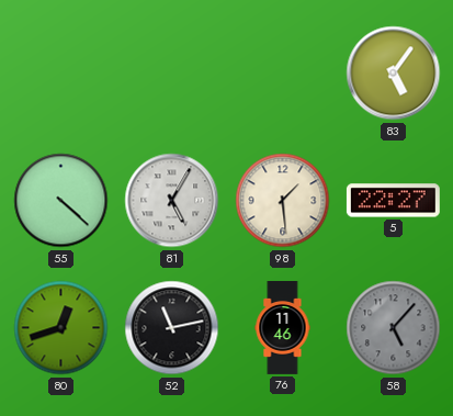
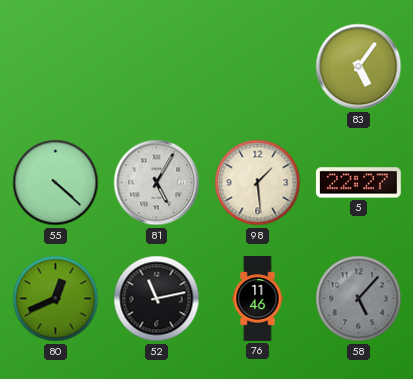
80: 12:42 -> 12:41 (56, 299)
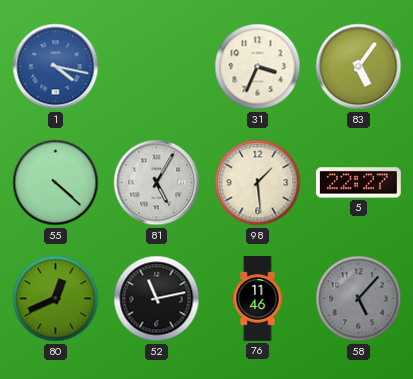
1: none -> 4:17 (56, 67)
31: none -> 3:34 (258, 67)
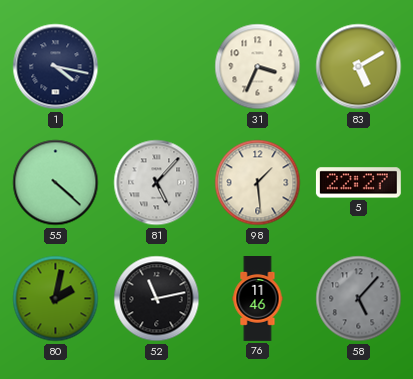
1 dial: blue -> navy (56, 67)
83: 5:06 -> 5:10 (359, 67)
81: 5:05 -> 5:07 (157, 183)
80: 12:41 -> 2:02 (56, 299)
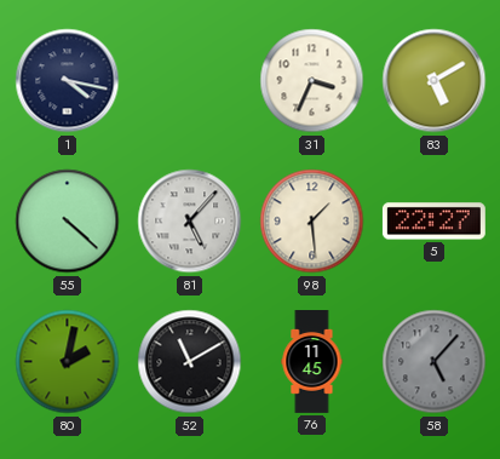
52: 11:13 -> 11:10 (190, 362)
76: 11:46 -> 11:45 (312, 362)
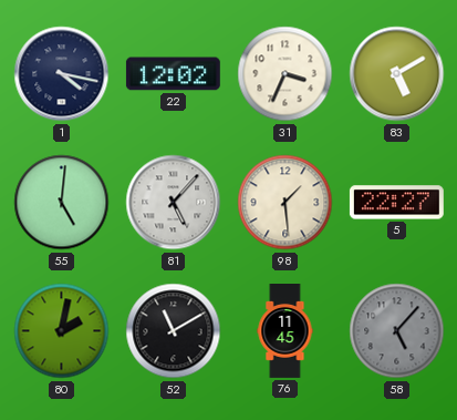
22: none -> 12:02 (173, 74)
55: 4:22 -> 5:01 (62, 203)
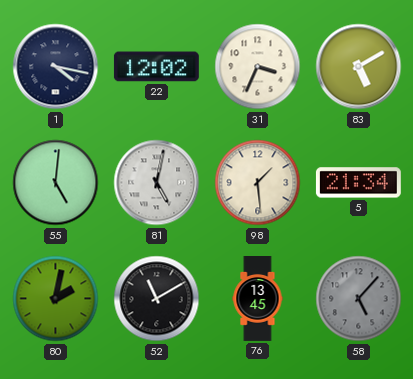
81: 5:07 -> 5:02 (157, 183)
5: 22:27 -> 21:34 (358, 183)
76: 11:45 -> 13:45 (258, 299)
